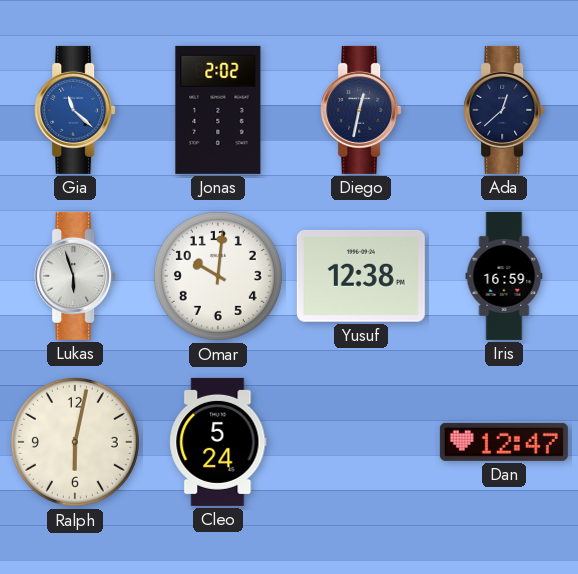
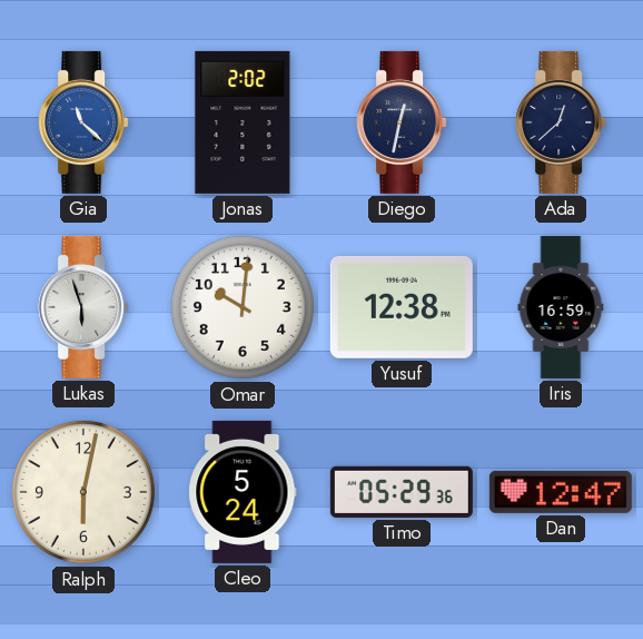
Timo: none -> 05:29 (402, 492)
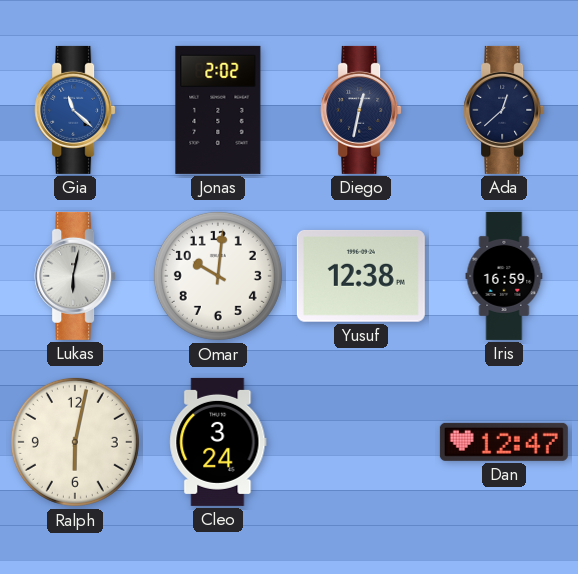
Lukas: 5:57 -> 6:02 (75, 276)
Cleo: 5:24 -> 3:24 (218, 442)
Timo: 05:29 -> none (402, 492)
